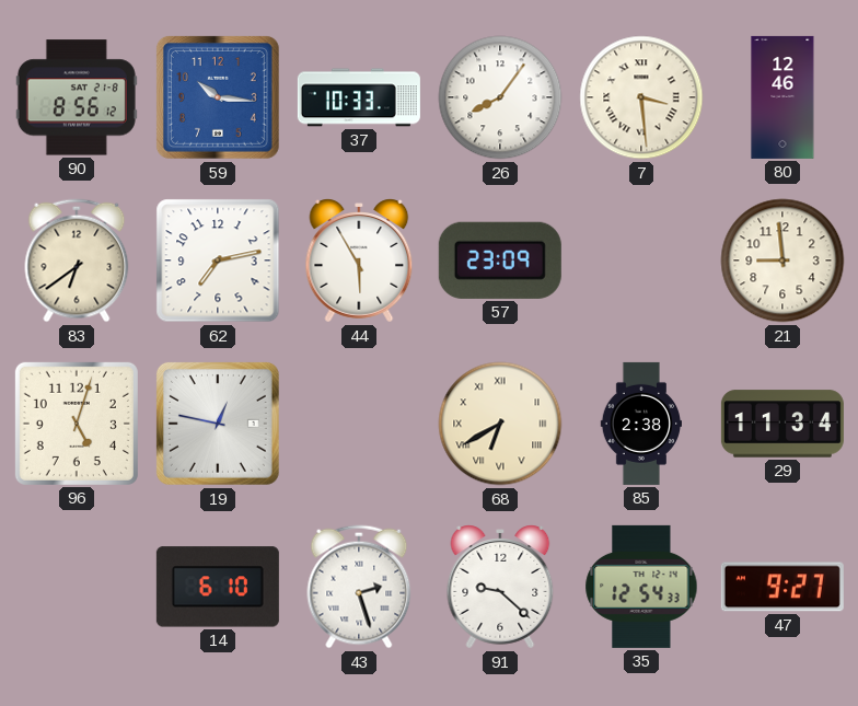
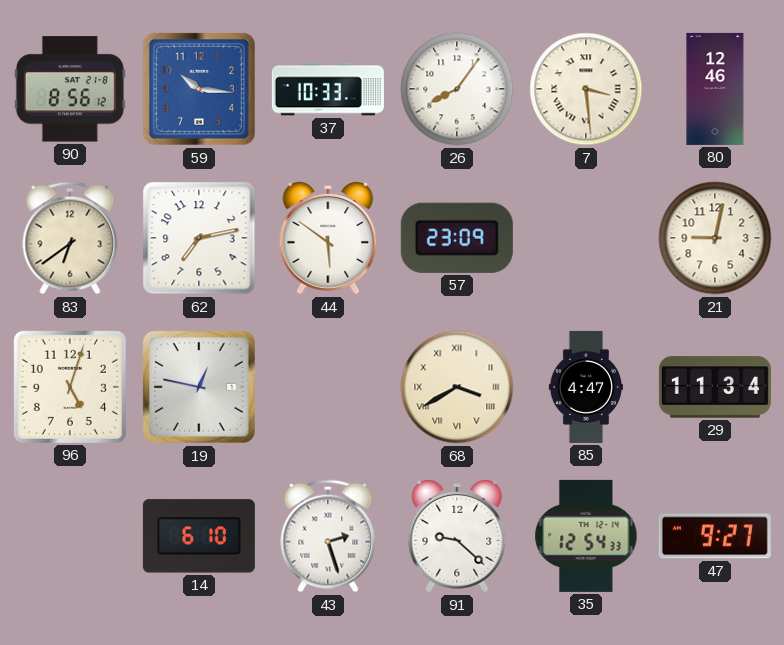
44: 5:55 -> 5:51 (328, 238)
21: 8:59 -> 9:02 (715, 238)
68: 6:40 -> 3:40 (457, 387)
85: 2:38 -> 4:47 (586, 387)
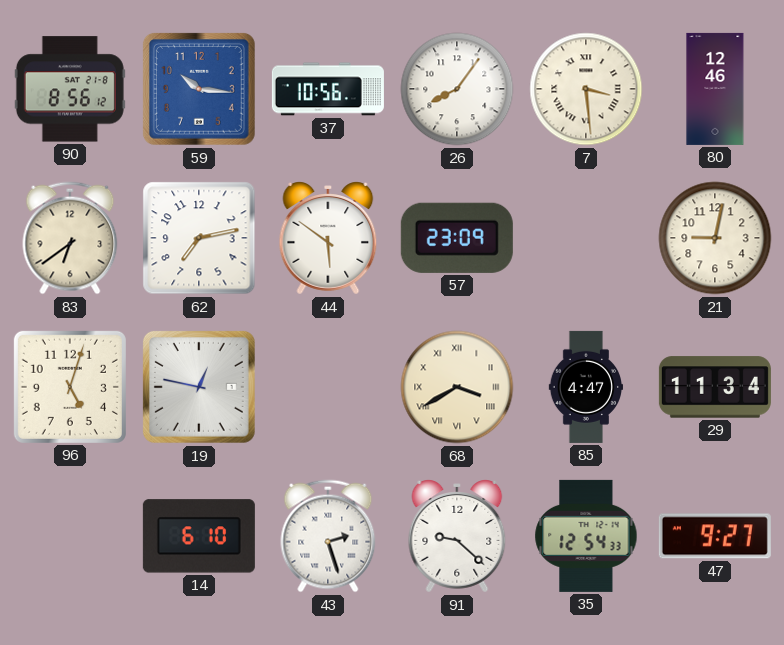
37: 10:33 -> 10:56 (328, 89)
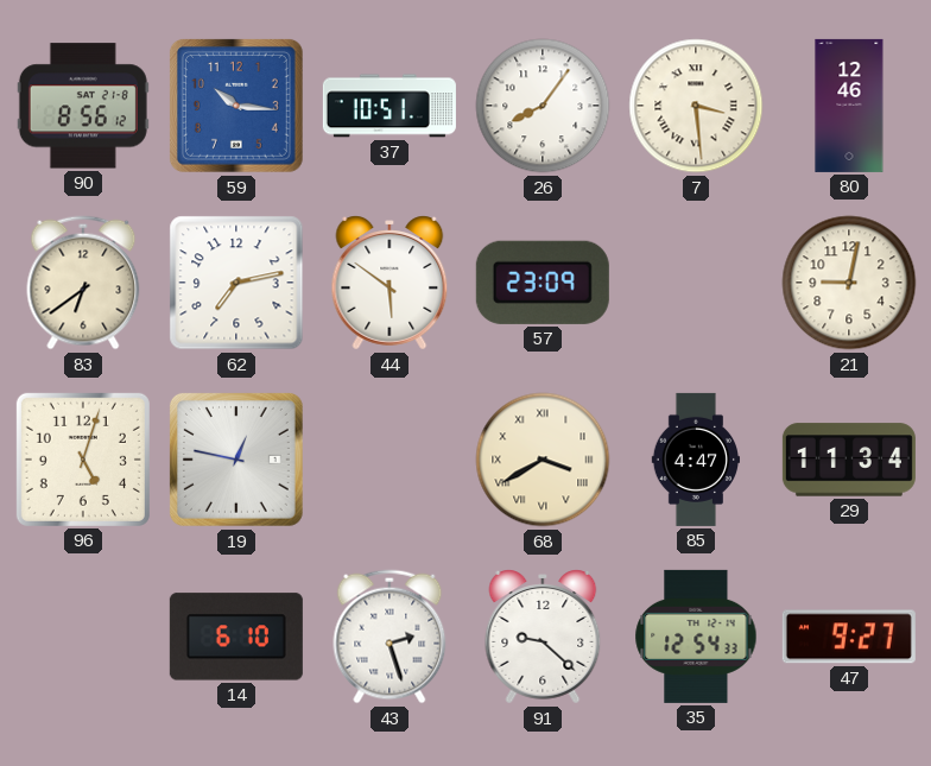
37: 10:56 -> 10:51 (389, 106)
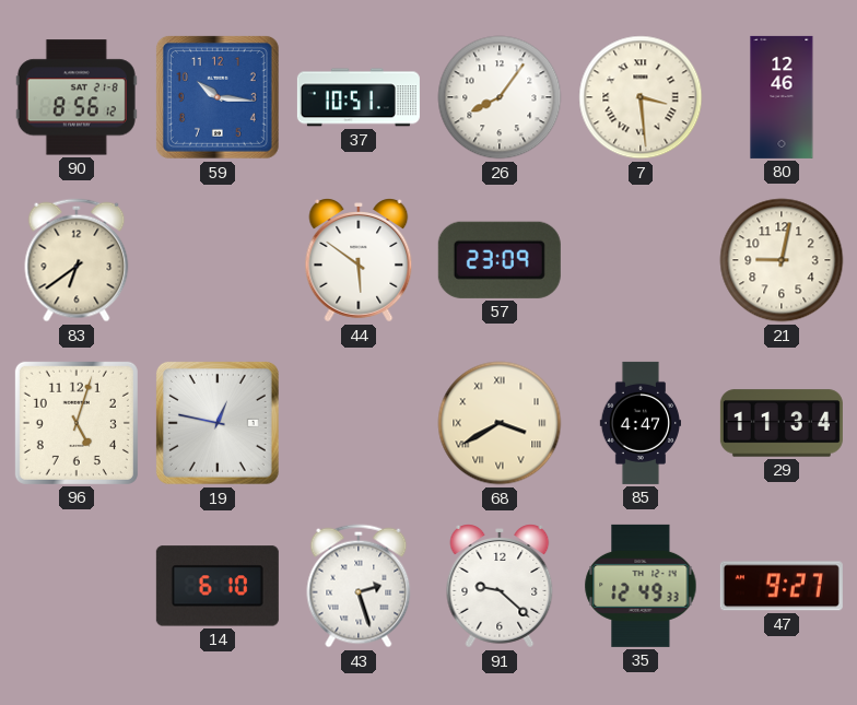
62: 7:13 -> none (236, 283)
35: 12:54 -> 12:49 (641, 586)
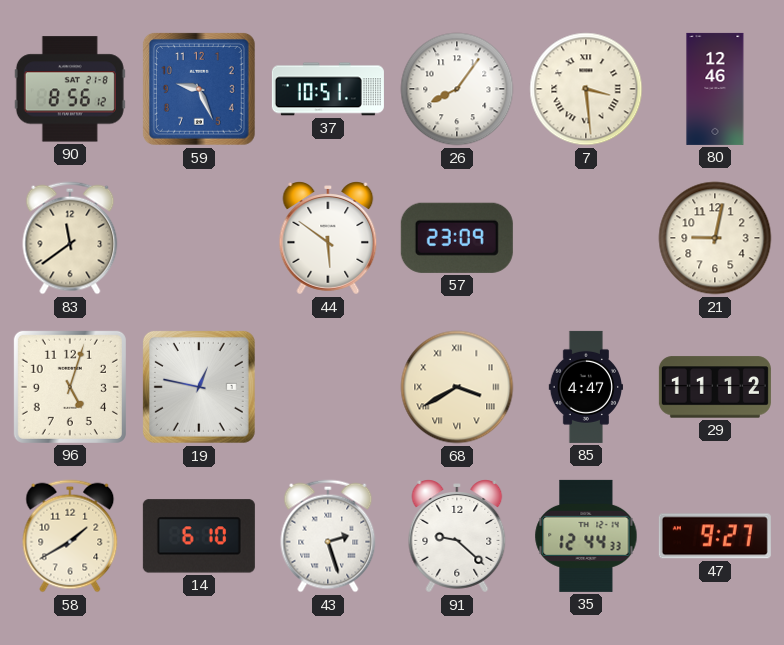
59: 10:16 -> 9:26 (199, 89)
83: 6:39 -> 11:39 (70, 238)
29: 11:34 -> 11:12 (715, 387)
58: none -> 1:40 (70, 536)
35: 12:49 -> 12:44 (586, 536)
